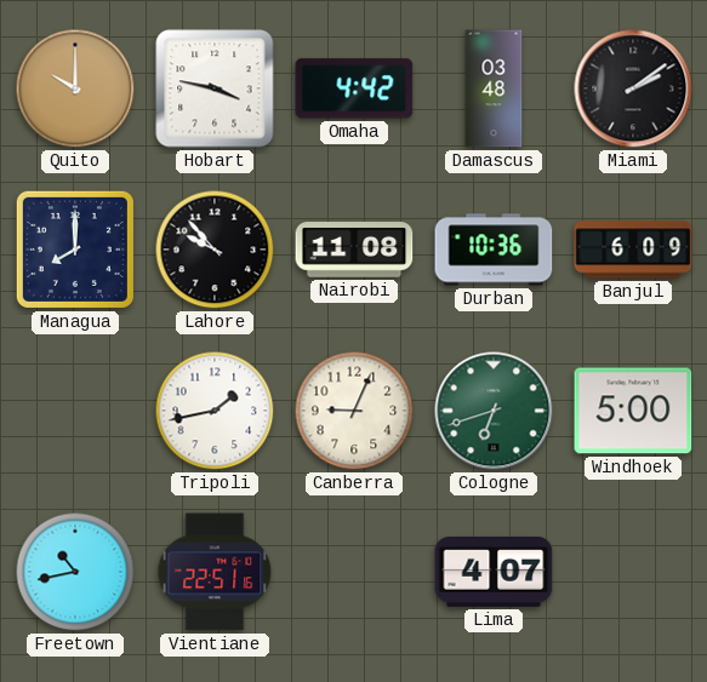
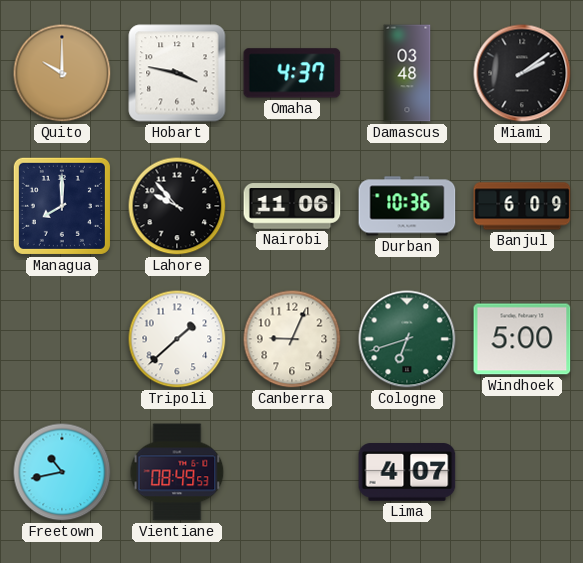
Omaha: 4:42 -> 4:37 (292, 73)
Nairobi: 11:08 -> 11:06 (292, 206)
Tripoli: 1:43 -> 1:38 (177, 339)
Vientiane: 22:51 -> 08:49 (177, 472)
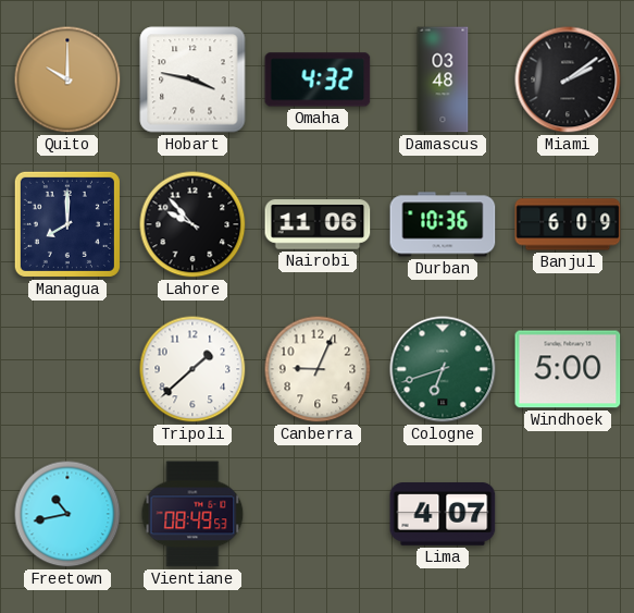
Omaha: 4:37 -> 4:32 (318, 79)
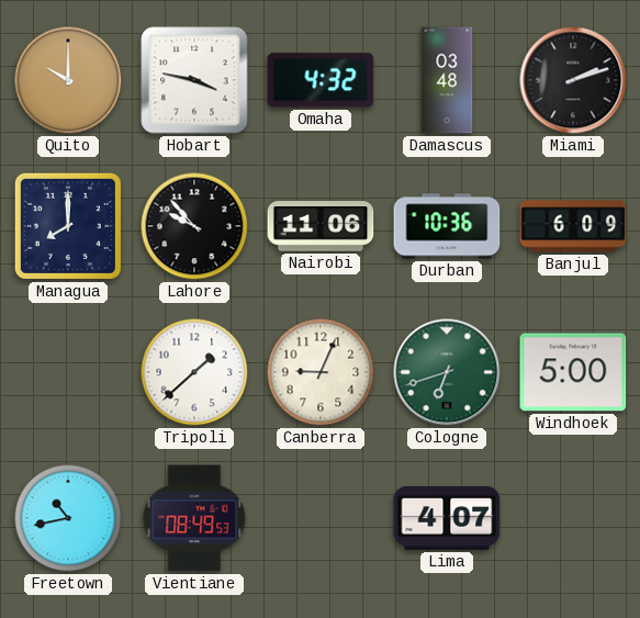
Miami: 2:09 -> 2:12 (573, 80)
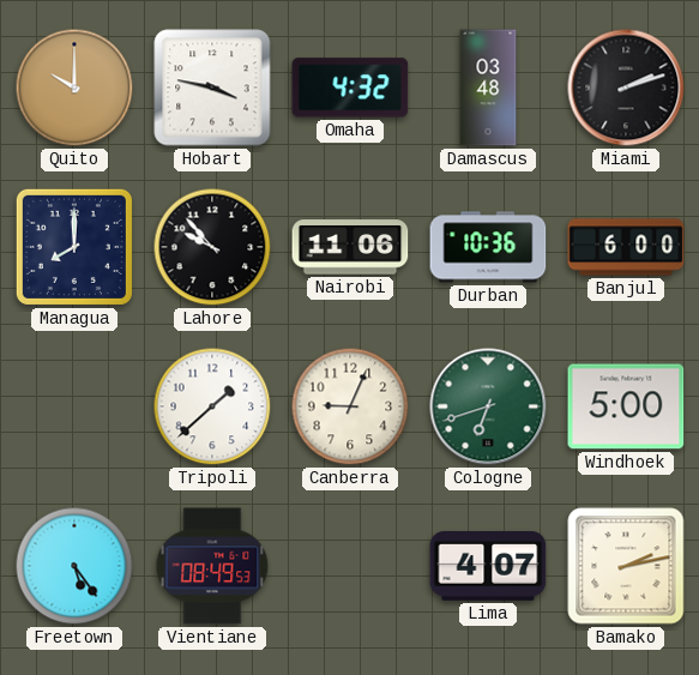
Banjul: 6:09 -> 6:00 (626, 247)
Freetown: 10:43 -> 5:24 (74, 566)
Bamako: none -> 2:13 (626, 566)
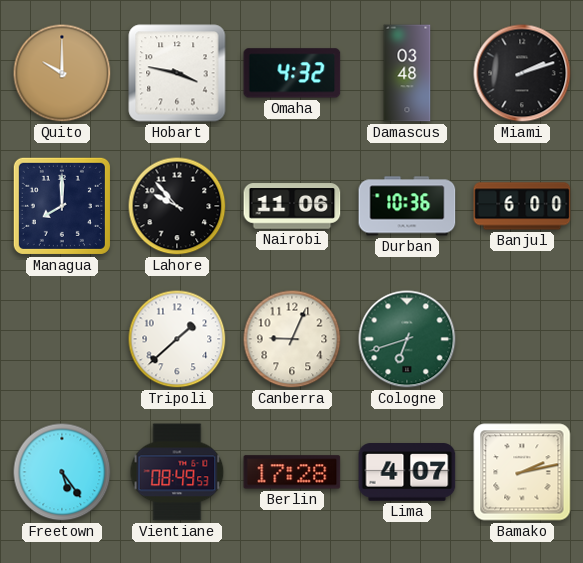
Windhoek: 5:00 -> none (626, 406)
Berlin: none -> 17:28 (292, 472)
